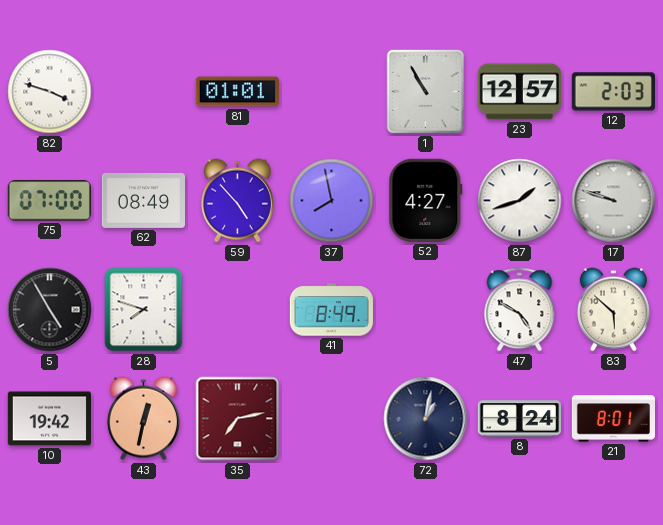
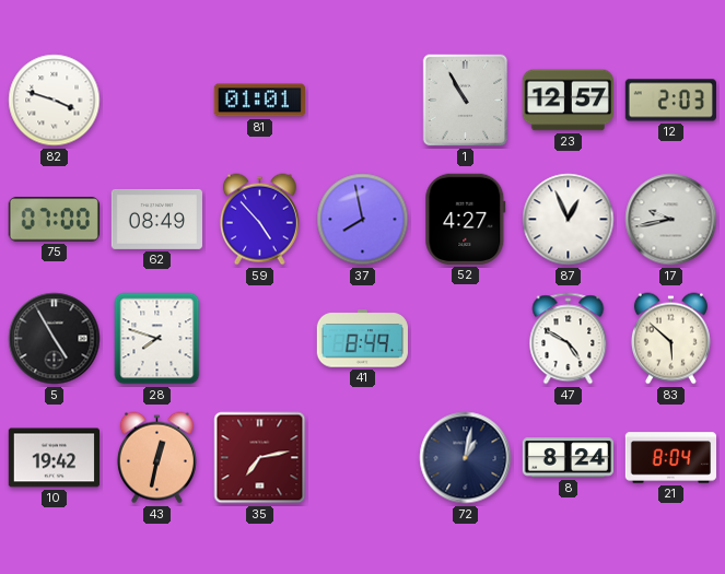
87: 1:42 -> 12:56 (569, 220)
17: 9:48 -> 9:43 (671, 220)
21: 8:01 -> 8:04 (670, 458)
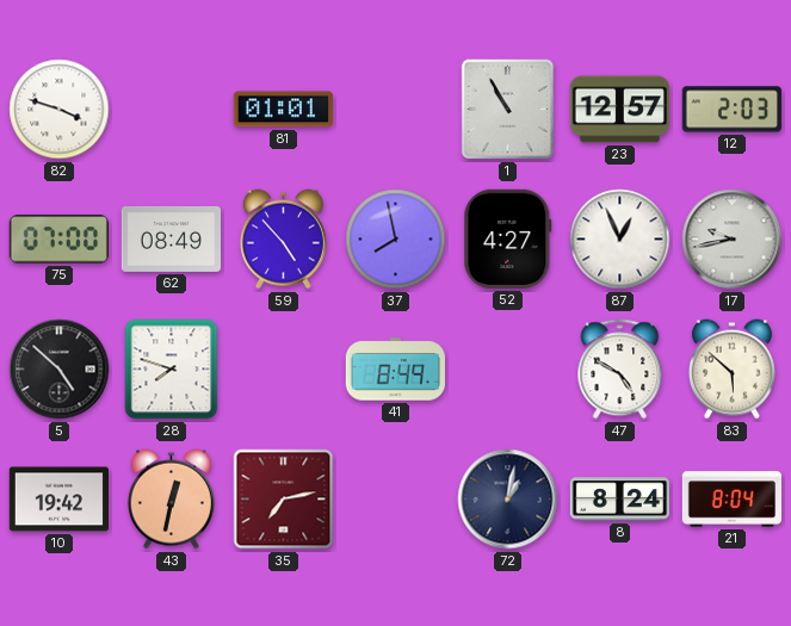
5: 4:55 -> 4:52 (60, 370)
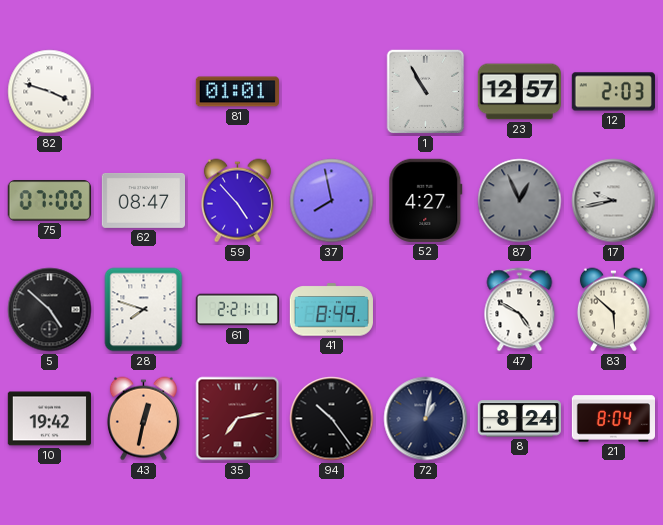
62: 08:49 -> 08:47 (143, 200)
87 dial: white -> grey (520, 201)
61: none -> 2:21 (237, 310)
94: none -> 10:24 (332, 419)
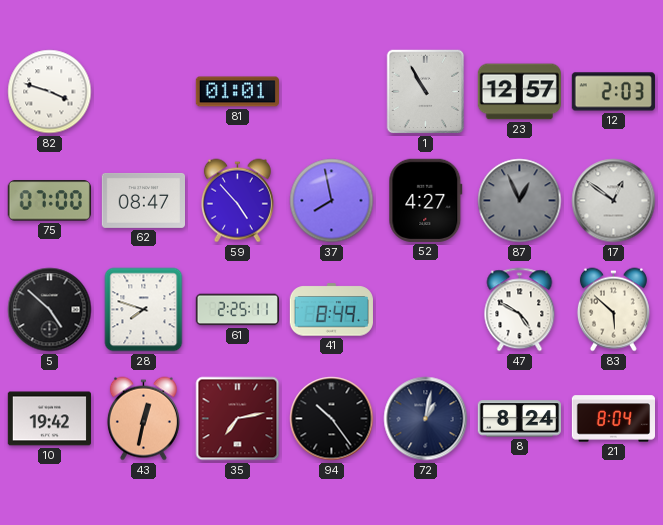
17: 9:43 -> 12:51 (614, 201)
61: 2:21 -> 2:25 (237, 310)
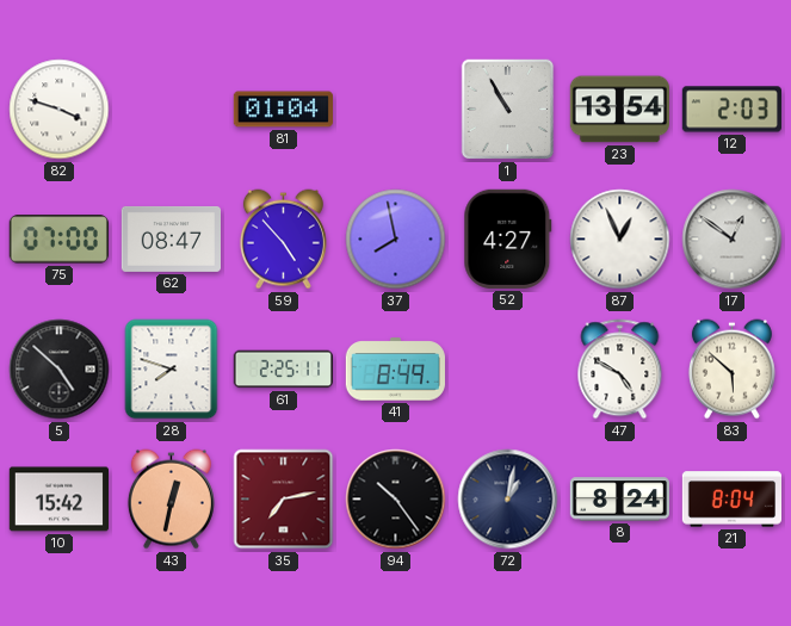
81: 01:01 -> 01:04 (283, 110)
23: 12:57 -> 13:54 (619, 110)
87 dial: grey -> white (620, 240)
10: 19:42 -> 15:42 (58, 500)
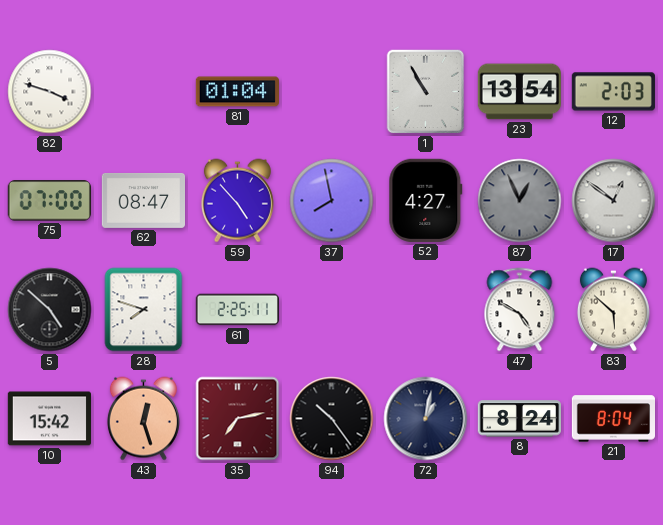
87 dial: white -> grey (520, 201)
41: 8:49 -> none (395, 370)
43: 12:32 -> 12:27 (143, 419)
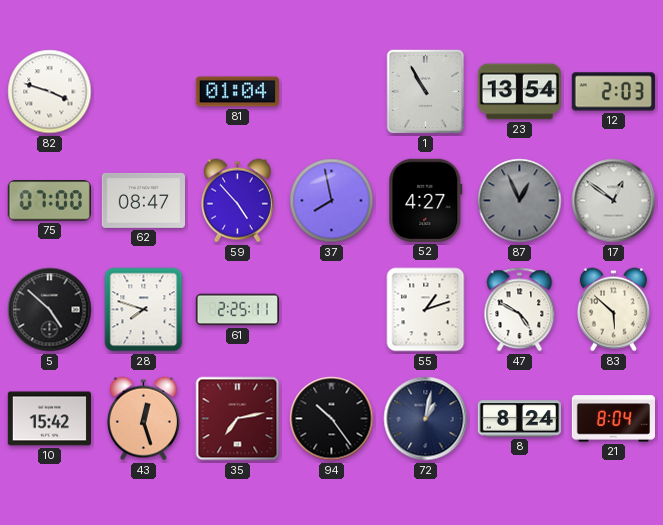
55: none -> 1:12 (426, 310)
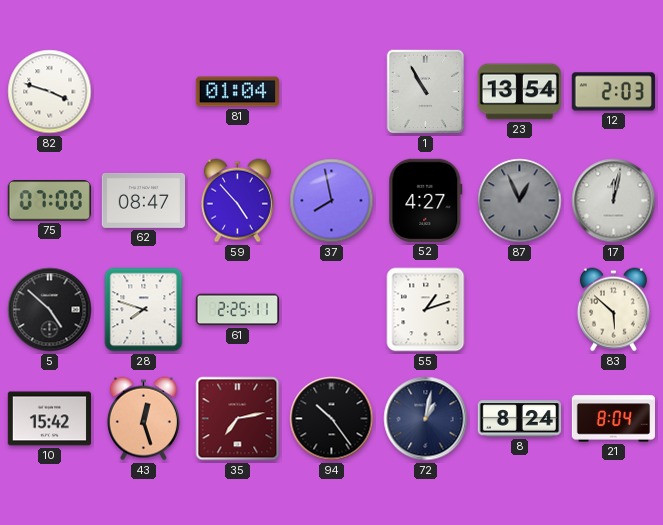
17: 12:51 -> 12:02 (614, 201)
47: 4:50 -> none (520, 310)
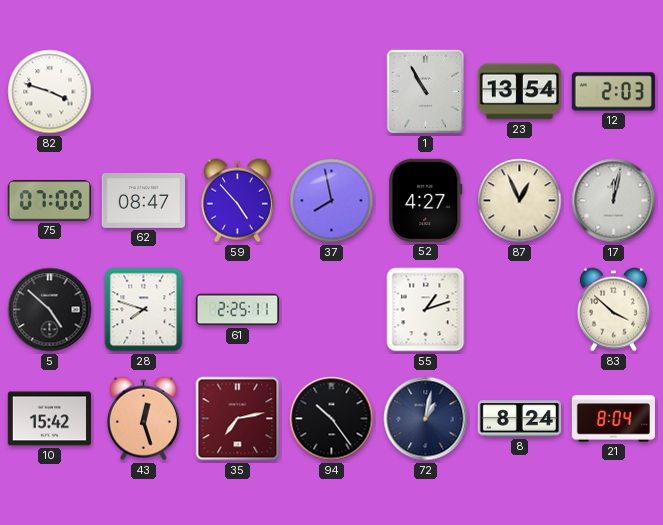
81: 01:04 -> none (237, 92)
87 dial: grey -> cream (520, 201)
83: 5:52 -> 3:52 (613, 310)
